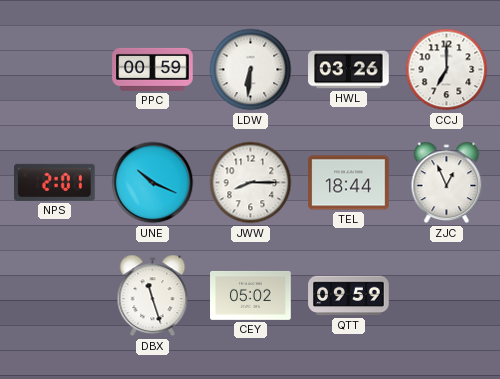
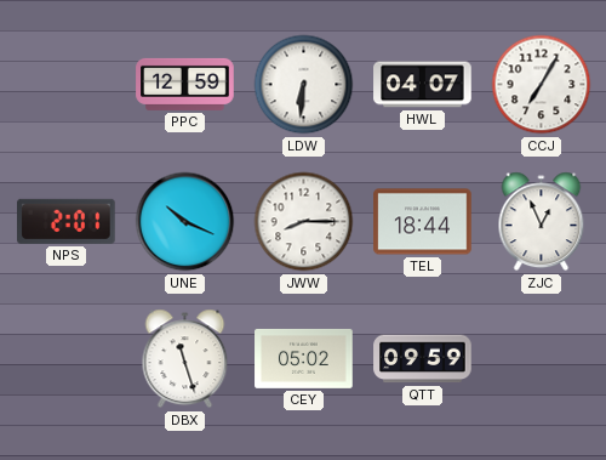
PPC: 00:59 -> 12:59 (185, 84)
HWL: 03:26 -> 04:07 (423, 85)
CCJ: 7:00 -> 7:05 (542, 85)
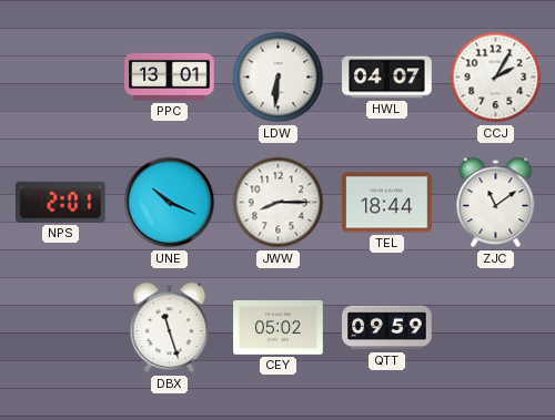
PPC: 12:59 -> 13:01 (170, 76)
CCJ: 7:05 -> 2:05 (496, 78)
ZJC: 12:56 -> 11:09 (496, 203)
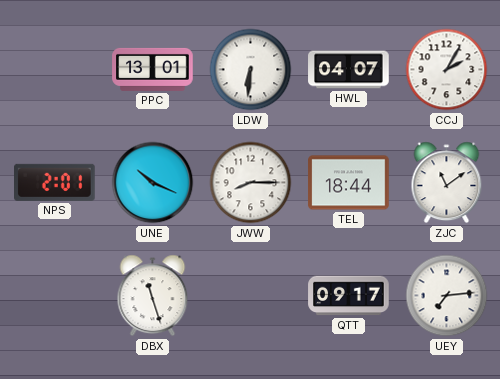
CEY: 05:02 -> none (279, 327)
QTT: 09:59 -> 09:17 (349, 296)
UEY: none -> 7:14 (447, 296)
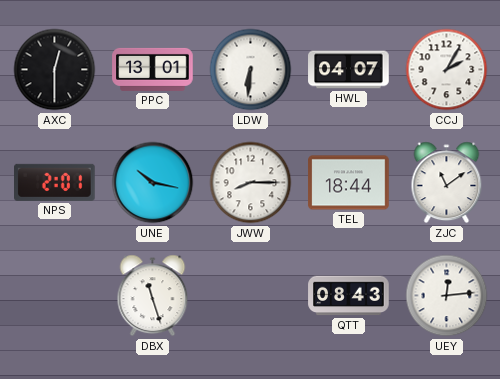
AXC: none -> 12:30 (55, 70)
UNE: 10:19 -> 10:17 (153, 183)
QTT: 09:17 -> 08:43 (349, 296)
UEY: 7:14 -> 12:14 (447, 296)
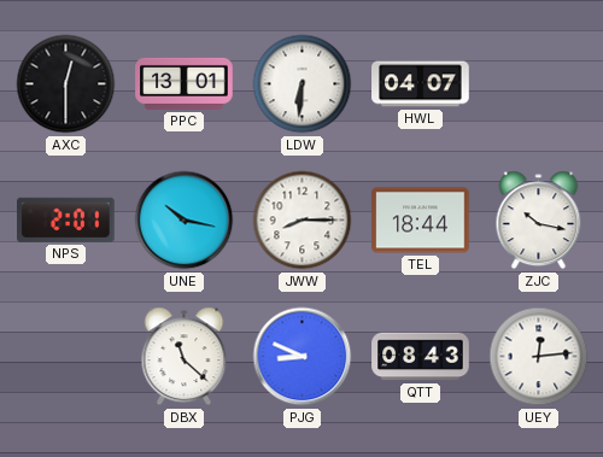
CCJ: 2:05 -> none (447, 70)
ZJC: 11:09 -> 10:17 (539, 221)
DBX: 11:27 -> 11:22 (185, 357)
PJG: none -> 8:49 (303, 357)
